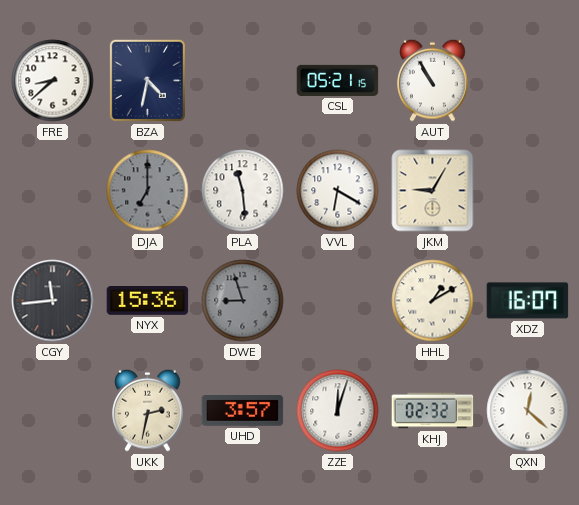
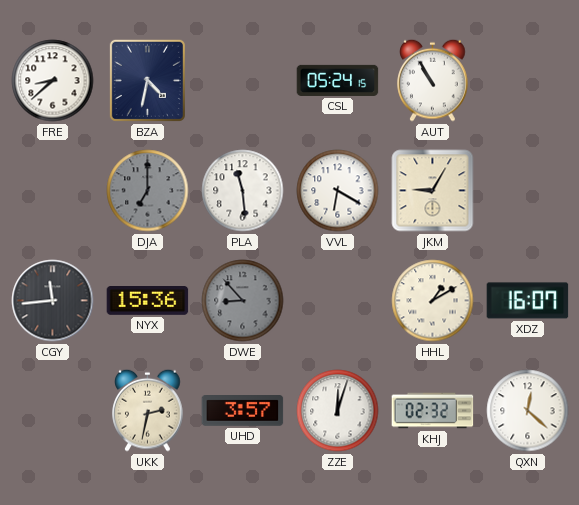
CSL: 05:21 -> 05:24 (338, 80)
DWE: 8:57 -> 8:53 (243, 301)
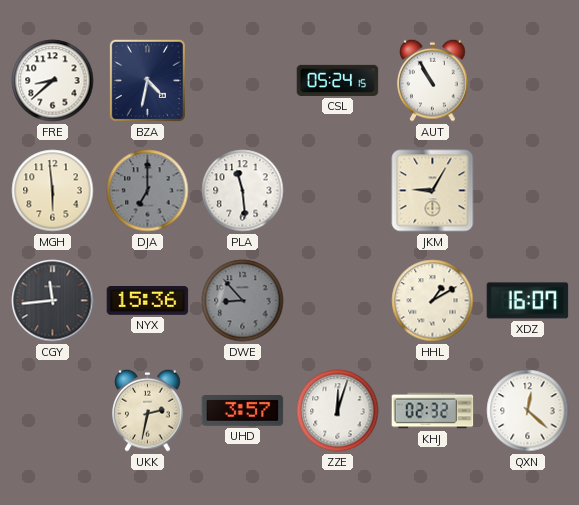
MGH: none -> 5:59 (53, 191)
VVL: 6:20 -> none (338, 191)
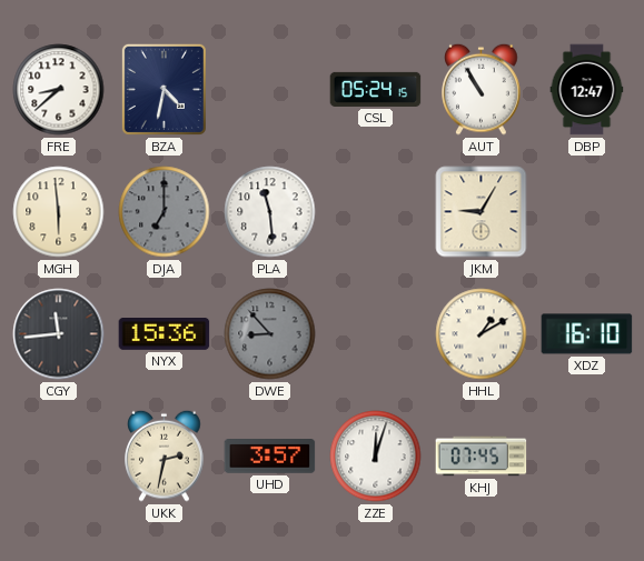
DBP: none -> 12:47 (587, 90)
XDZ: 16:07 -> 16:10 (587, 334)
KHJ: 02:32 -> 07:45 (482, 457)
QXN: 12:22 -> none (528, 411)
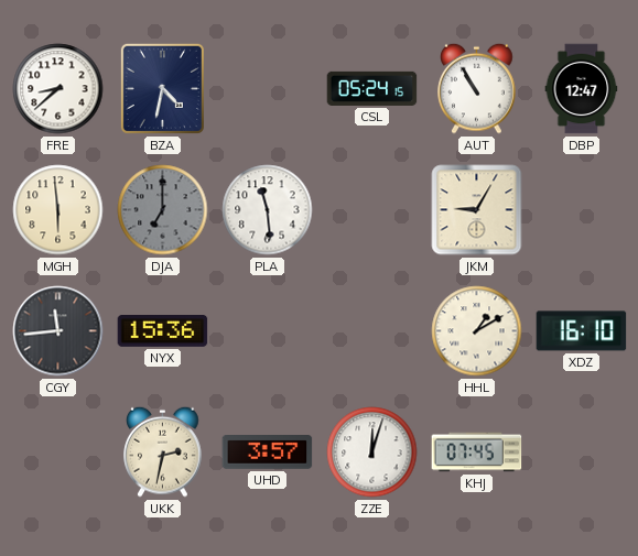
DWE: 8:53 -> none (270, 334)
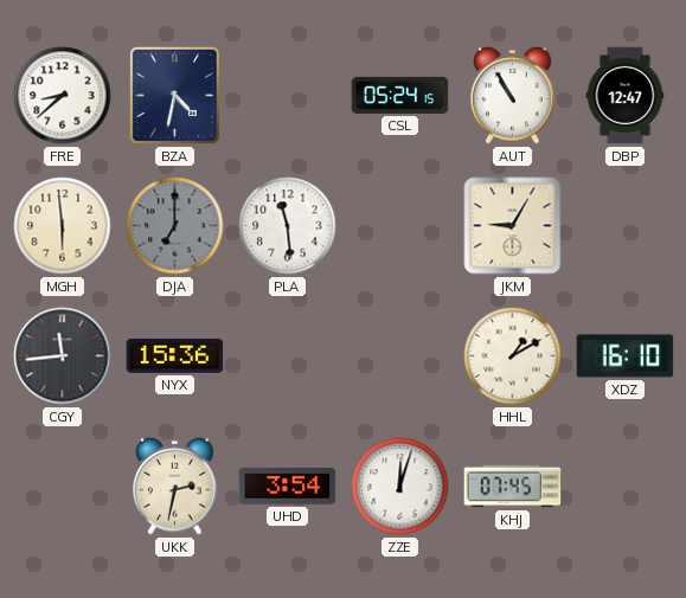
UHD: 3:57 -> 3:54 (288, 487)
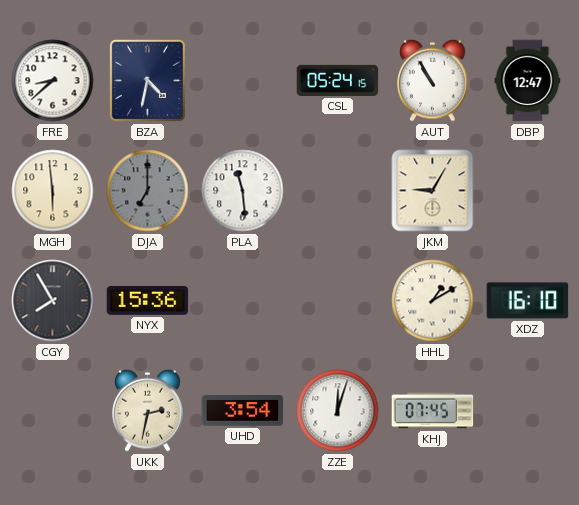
CGY: 11:44 -> 7:55 (53, 301)
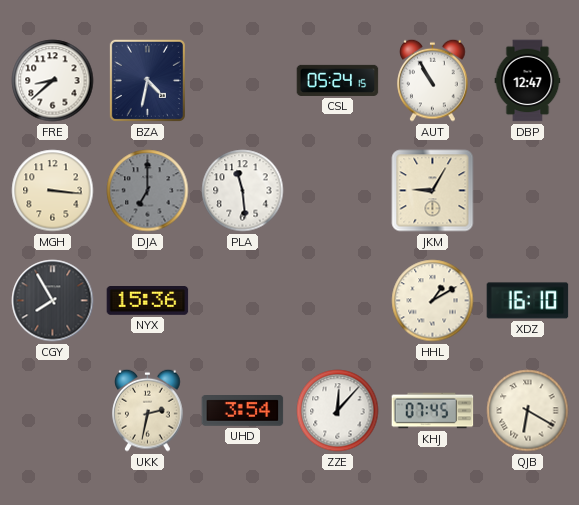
MGH: 5:59 -> 3:16 (53, 191)
ZZE: 12:03 -> 12:07 (338, 411)
QJB: none -> 6:20 (528, 411)
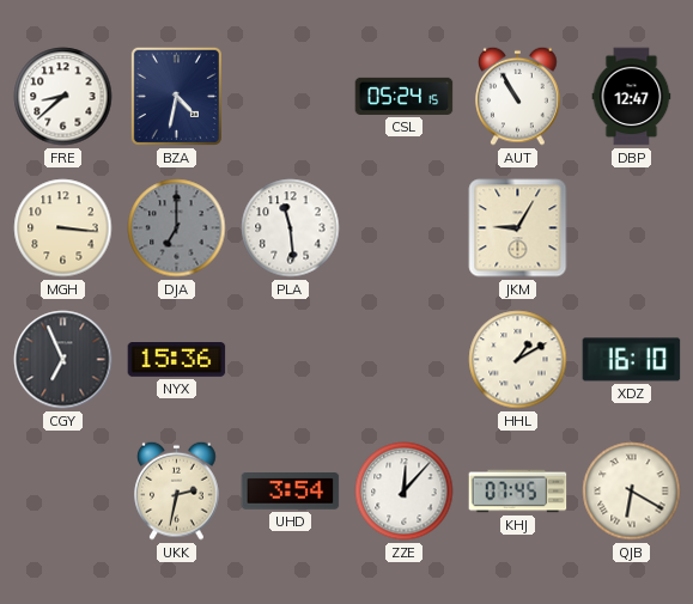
CGY: 7:55 -> 6:56 (63, 360)
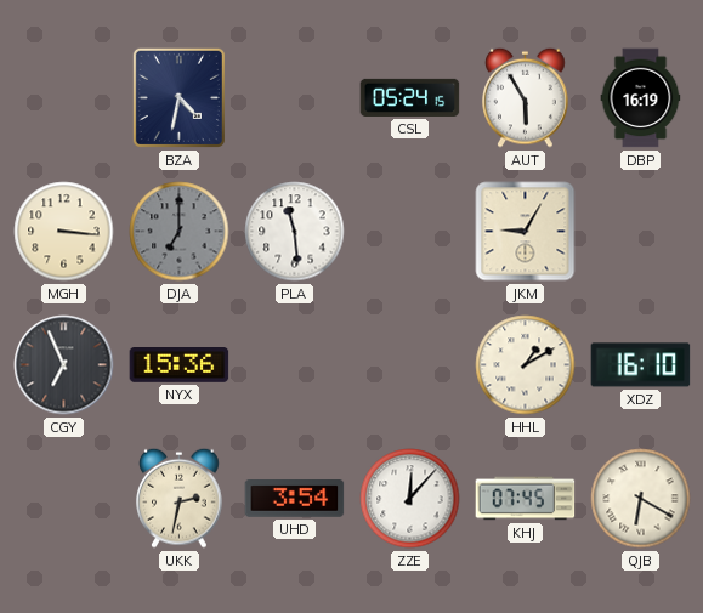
FRE: 8:38 -> none (63, 97)
AUT: 10:55 -> 5:55 (526, 97)
DBP: 12:47 -> 16:19 (641, 98)
